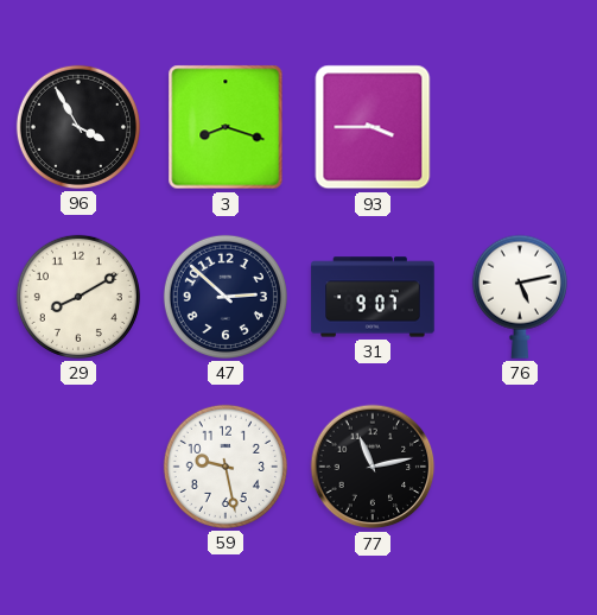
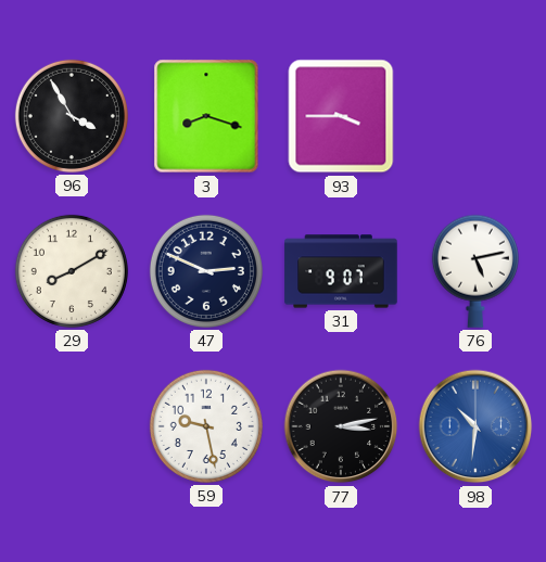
47: 2:52 -> 2:49 (206, 271)
77: 11:13 -> 3:13 (341, 426)
98: none -> 10:31 (475, 426)
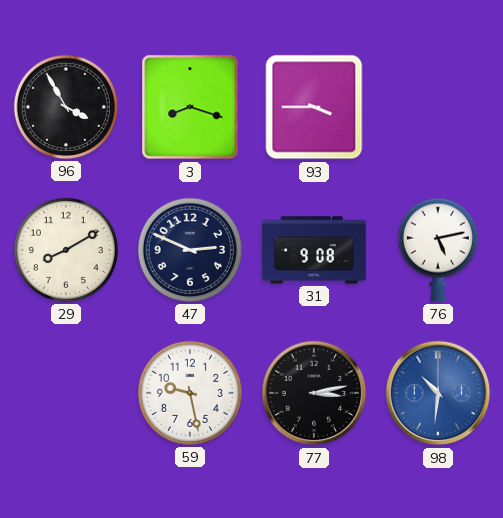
31: 9:07 -> 9:08 (314, 250)
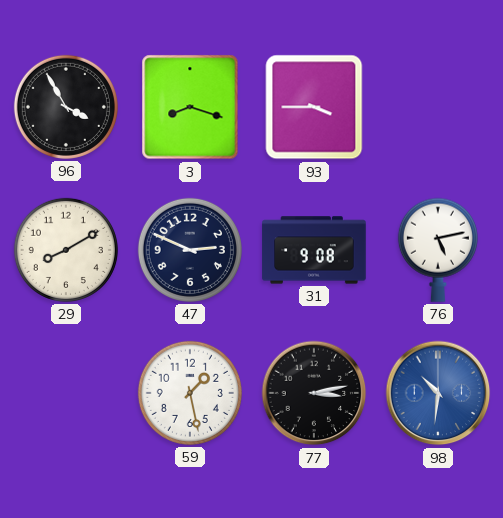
59: 9:28 -> 1:28 (190, 393)
